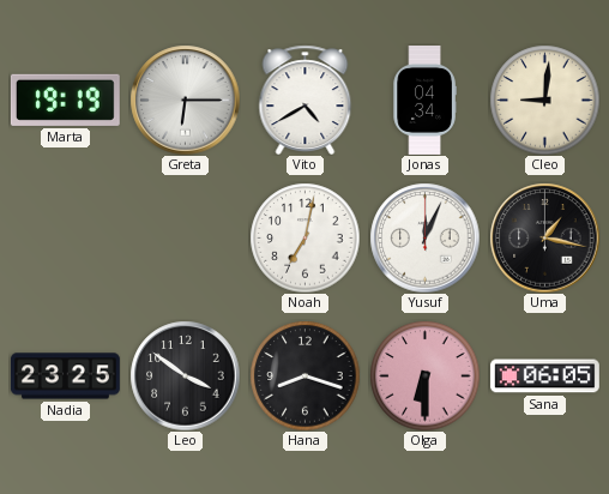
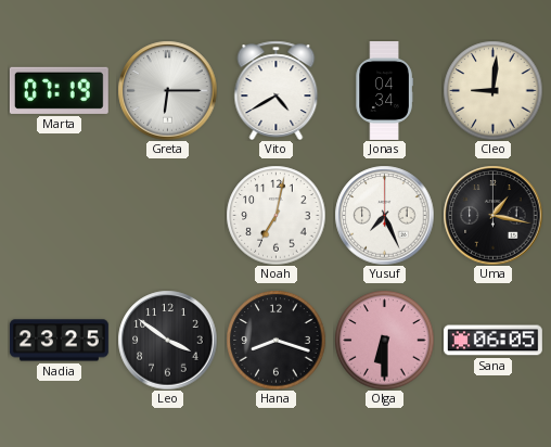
Marta: 19:19 -> 07:19 (59, 90)
Yusuf: 12:04 -> 7:26 (384, 215)
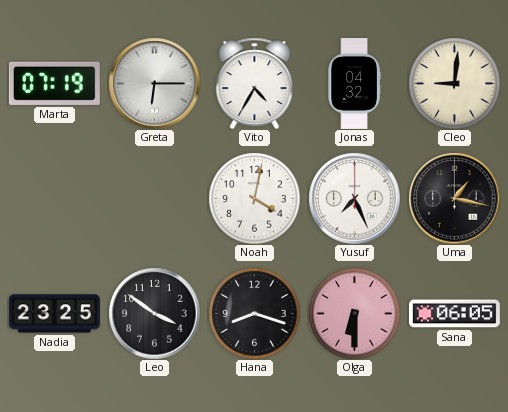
Vito: 4:40 -> 4:35 (255, 83)
Jonas: 04:34 -> 04:32 (354, 84)
Noah: 7:02 -> 4:02 (254, 198)
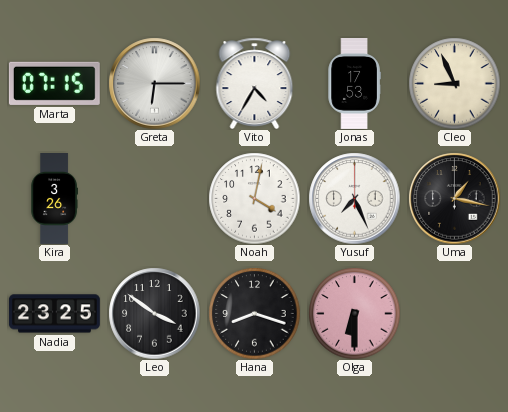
Marta: 07:19 -> 07:15 (54, 83)
Jonas: 04:32 -> 17:53 (354, 84)
Cleo: 9:01 -> 8:56 (454, 83)
Kira: none -> 3:26 (54, 199)
Sana: 06:05 -> none (454, 314)
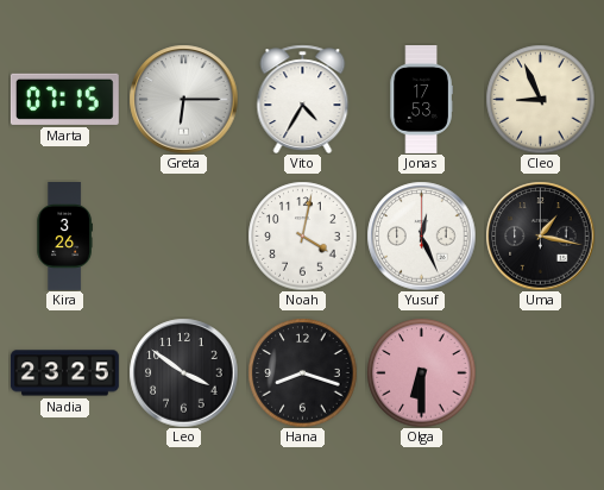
Yusuf: 7:26 -> 12:26 (421, 235)
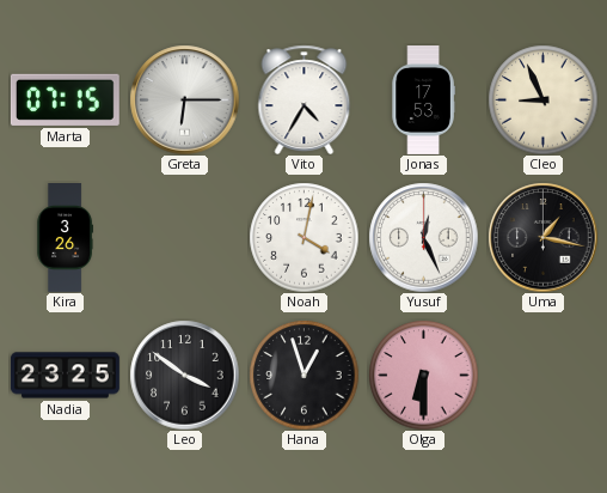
Hana: 8:18 -> 12:57 (303, 375)
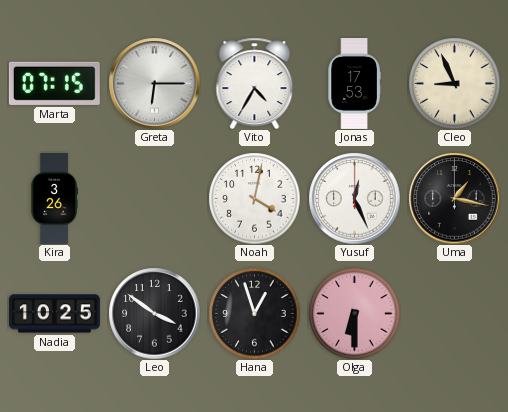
Nadia: 23:25 -> 10:25 (54, 314)
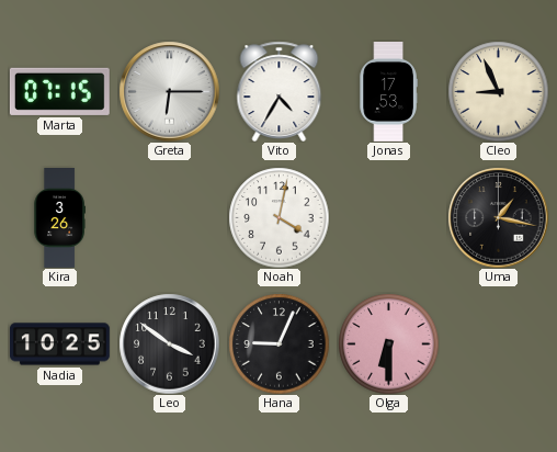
Yusuf: 12:26 -> none (354, 198)
Hana: 12:57 -> 9:04 (278, 343)
